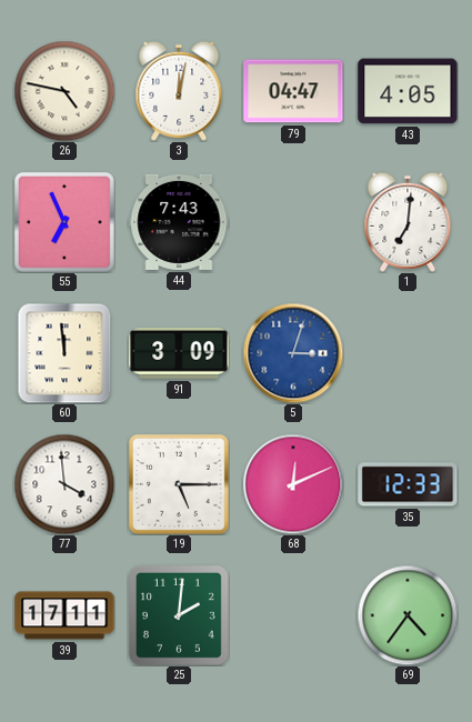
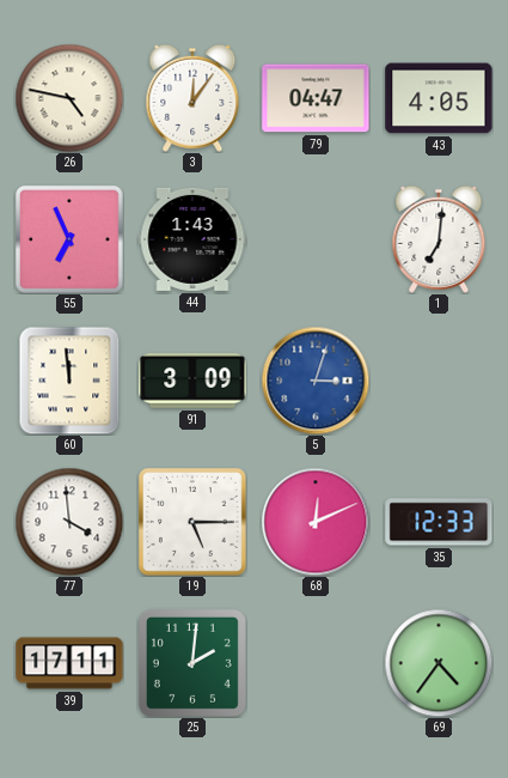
3: 12:02 -> 12:06 (192, 98)
44: 7:43 -> 1:43 (192, 239)
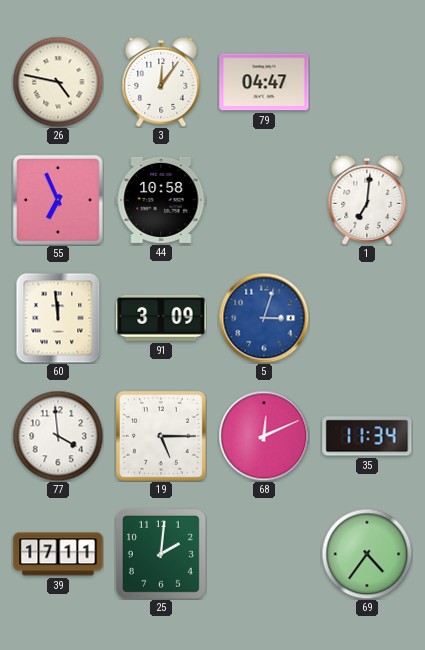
43: 4:05 -> none (439, 98)
44: 1:43 -> 10:58 (161, 200)
35: 12:33 -> 11:34 (367, 436)
